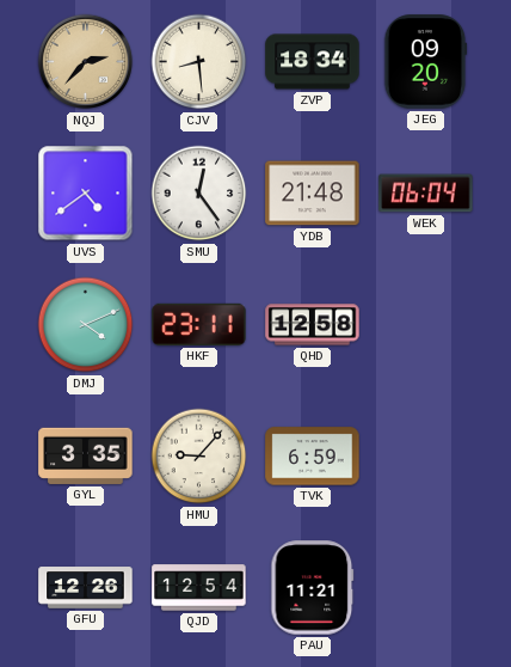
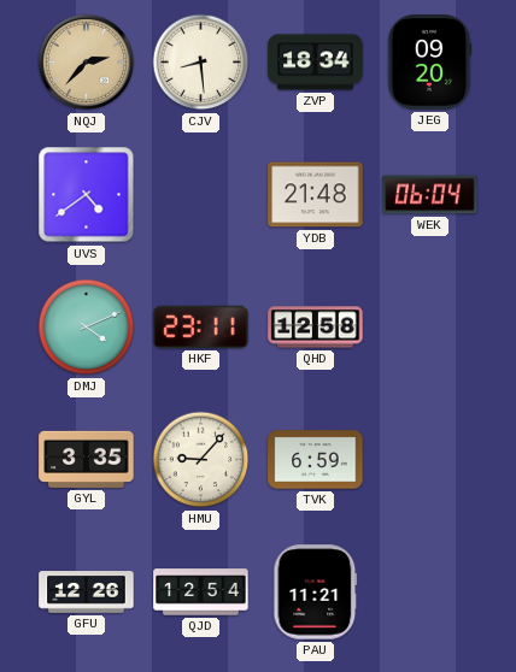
SMU: 12:24 -> none (199, 194)
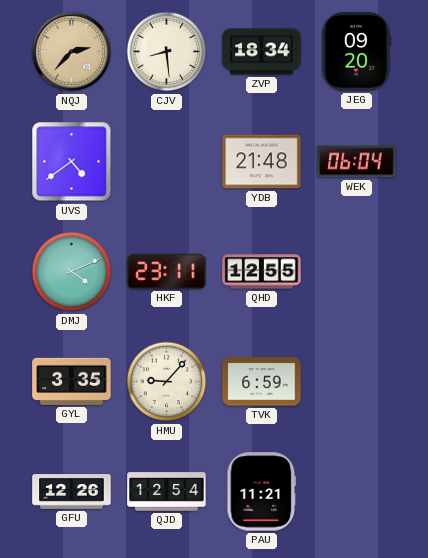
QHD: 12:58 -> 12:55 (262, 272)
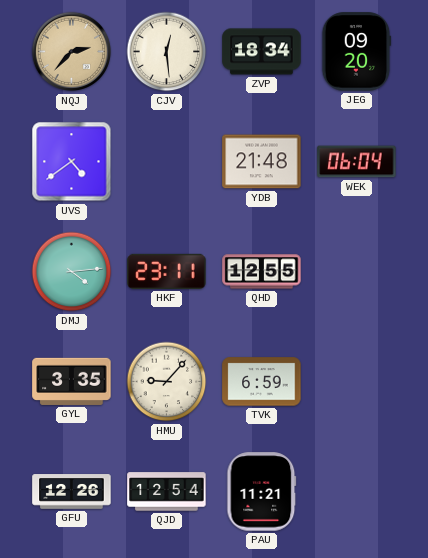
CJV: 8:29 -> 12:29 (167, 52)
DMJ: 4:11 -> 4:14 (72, 272)
